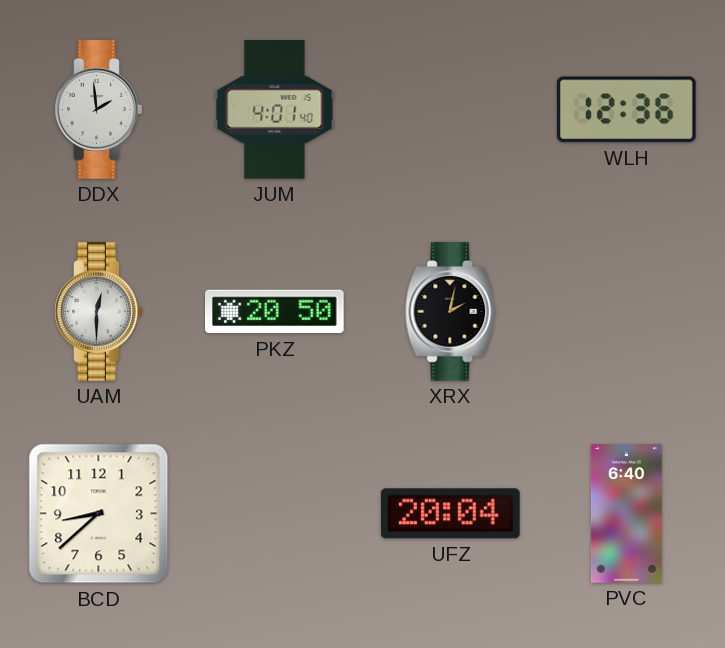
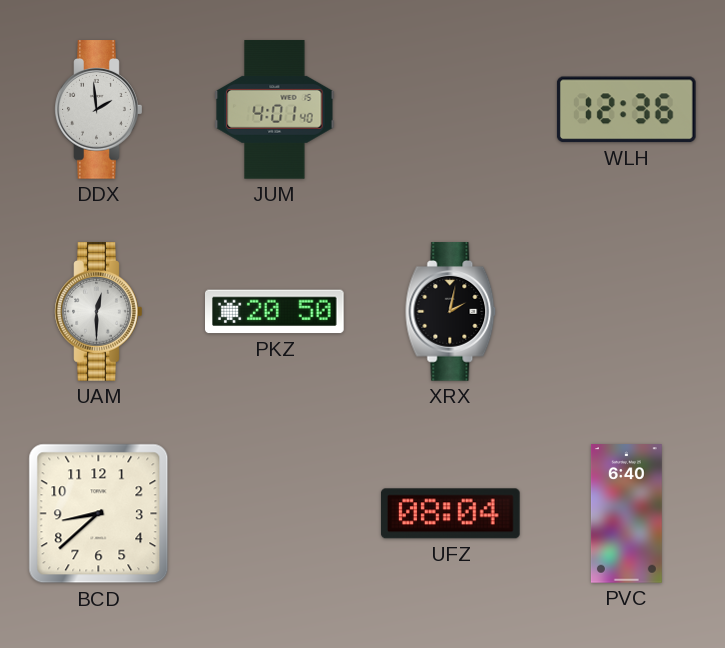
UFZ: 20:04 -> 08:04 (451, 514)
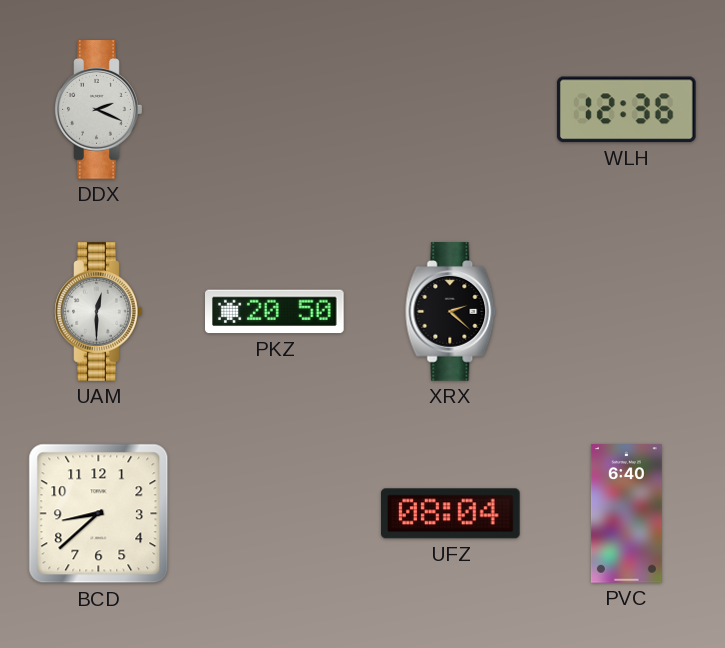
DDX: 1:59 -> 2:19 (99, 110)
JUM: 4:01 -> none (275, 110)
XRX: 2:02 -> 2:22 (451, 312)
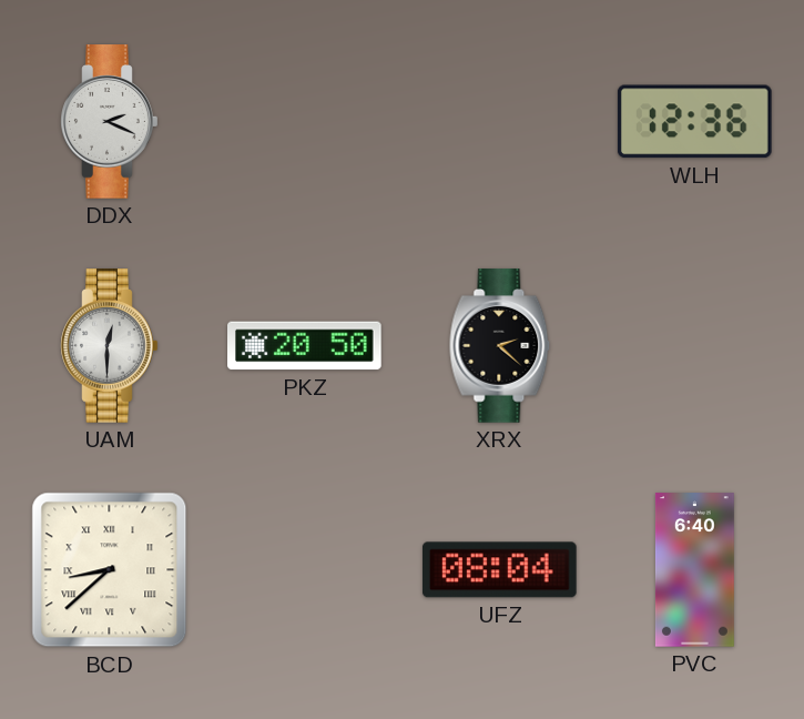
BCD numerals: Arabic -> Roman (110, 570)
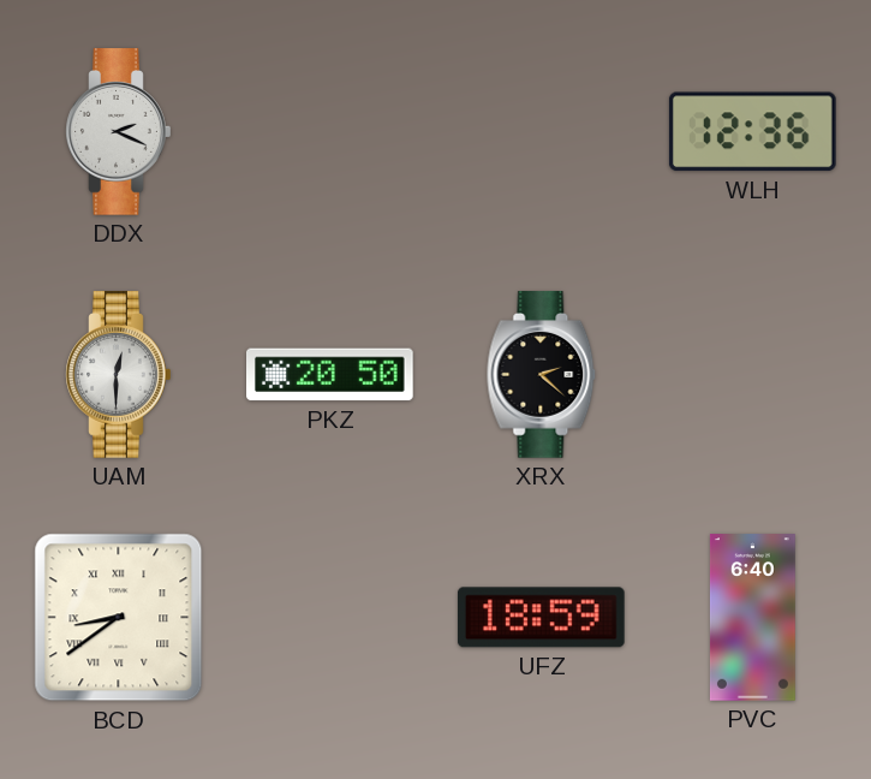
BCD: 8:38 -> 8:39 (119, 618)
UFZ: 08:04 -> 18:59 (542, 618)
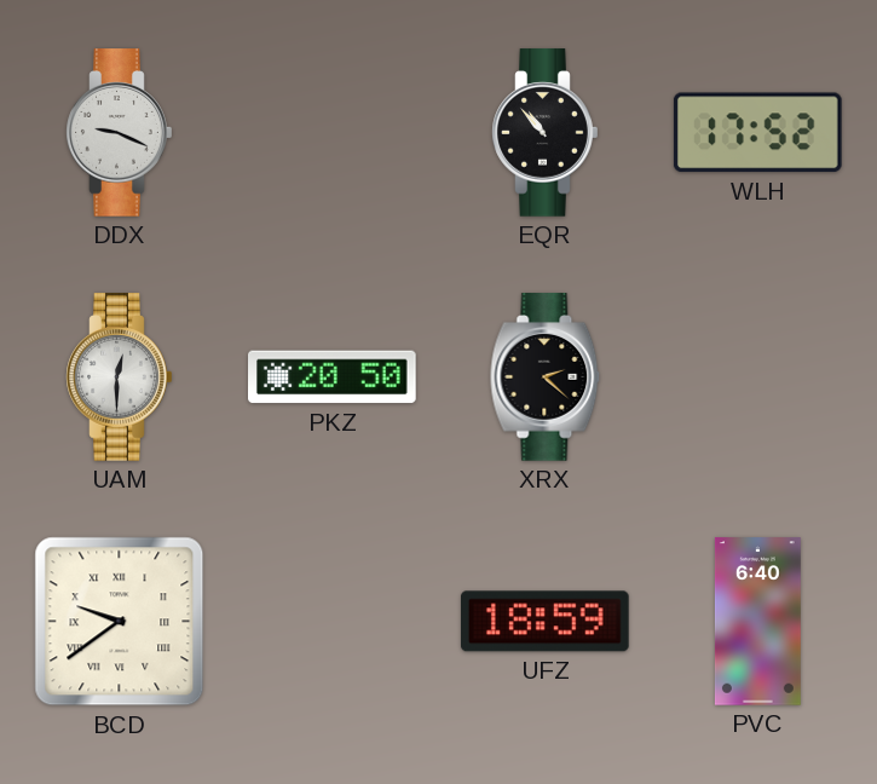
DDX: 2:19 -> 9:19 (120, 133)
EQR: none -> 10:53 (546, 133)
WLH: 12:36 -> 17:52 (757, 133)
BCD: 8:39 -> 9:39 (120, 622)
